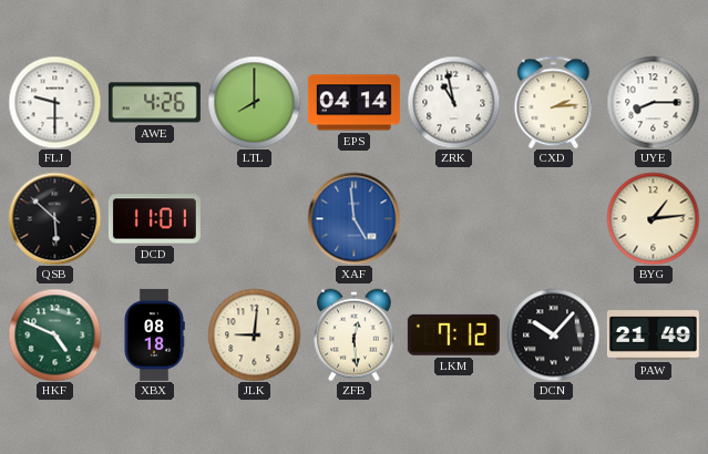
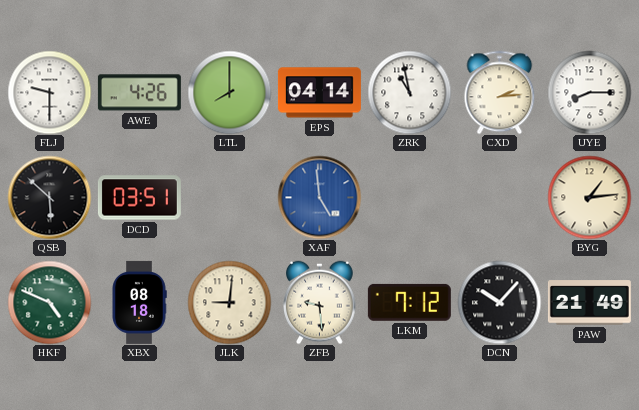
DCD: 11:01 -> 03:51 (139, 198)
ZFB: 12:29 -> 9:29 (320, 302)
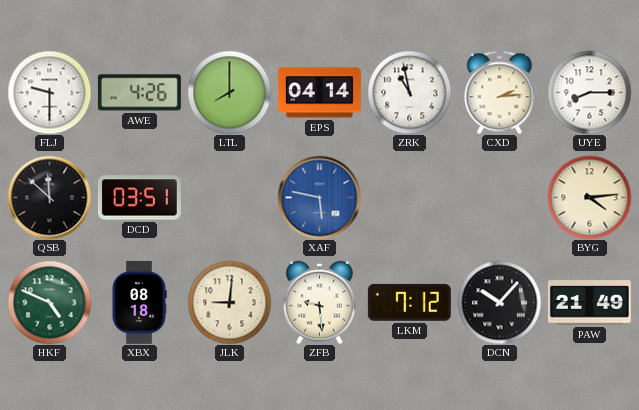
QSB: 5:52 -> 11:52 (49, 197)
XAF: 4:59 -> 5:47 (319, 197)
BYG: 1:14 -> 4:14 (589, 197)
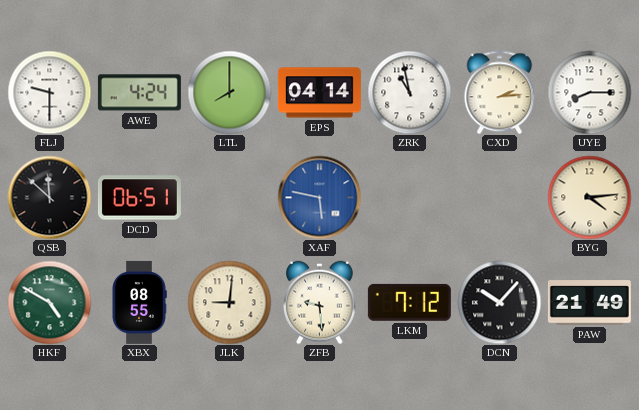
AWE: 4:26 -> 4:24 (139, 93)
DCD: 03:51 -> 06:51 (139, 198)
HKF: 4:49 -> 4:50 (49, 302)
XBX: 08:18 -> 08:55 (139, 302)
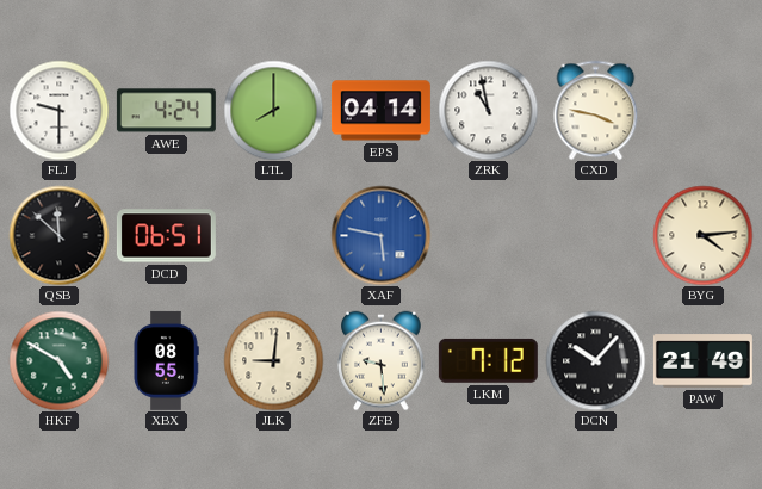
CXD: 2:14 -> 3:47 (596, 110)
UYE: 8:15 -> none (589, 92)
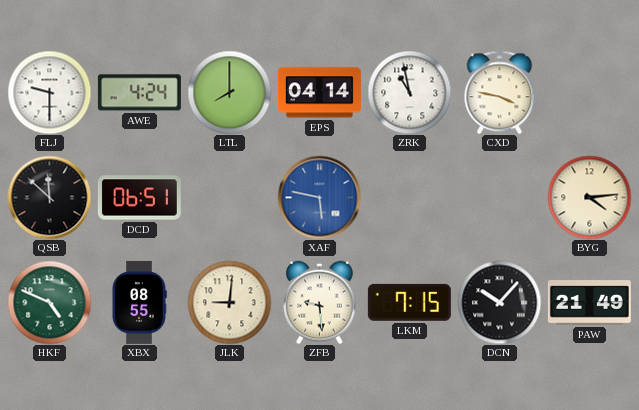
HKF: 4:50 -> 4:49 (49, 302)
LKM: 7:12 -> 7:15 (409, 302)
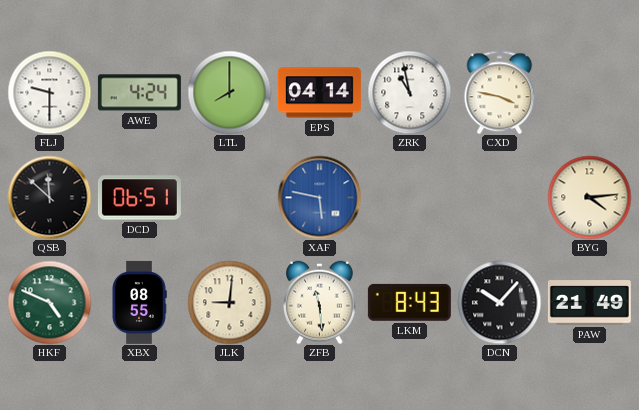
ZFB: 9:29 -> 11:29 (320, 302)
LKM: 7:15 -> 8:43 (409, 302)
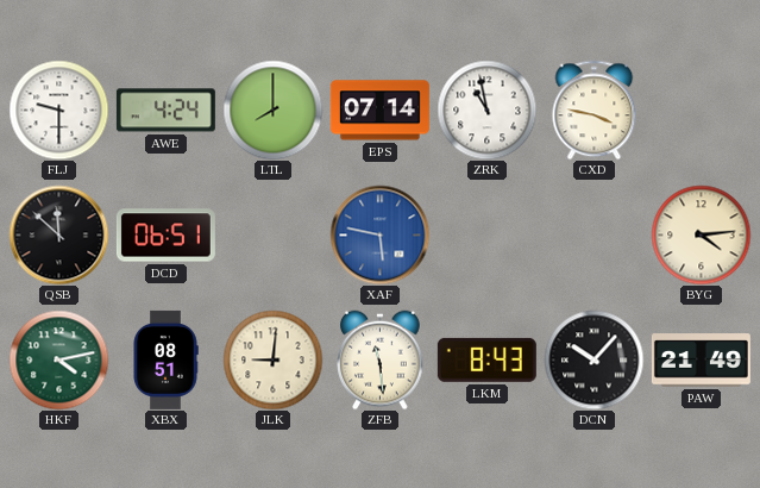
EPS: 04:14 -> 07:14 (379, 111)
HKF: 4:49 -> 4:13 (58, 359)
XBX: 08:55 -> 08:51 (165, 359)
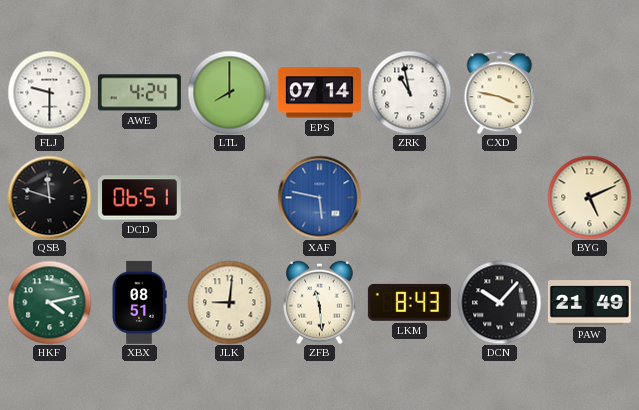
QSB: 11:52 -> 11:48 (49, 197)
BYG: 4:14 -> 5:11 (589, 197)
